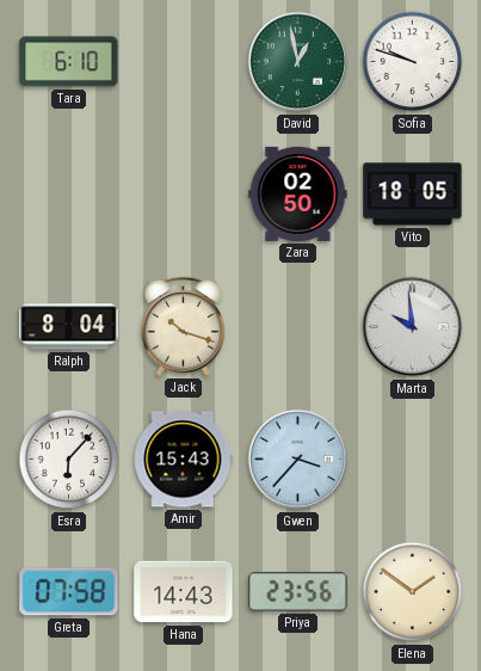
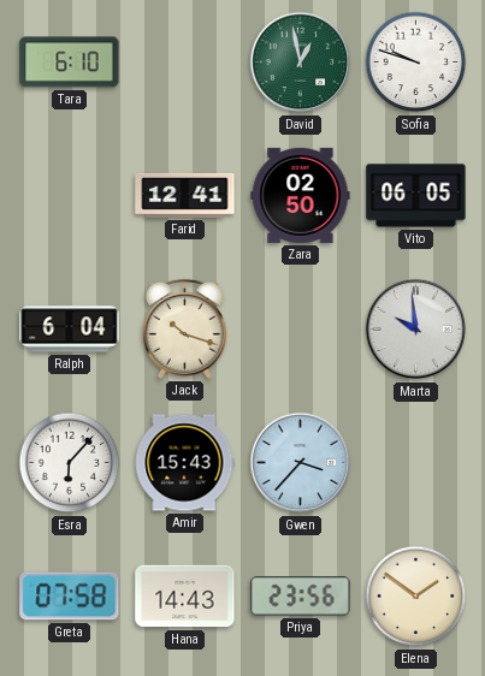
Farid: none -> 12:41 (185, 195)
Vito: 18:05 -> 06:05 (416, 196)
Ralph: 8:04 -> 6:04 (70, 330)
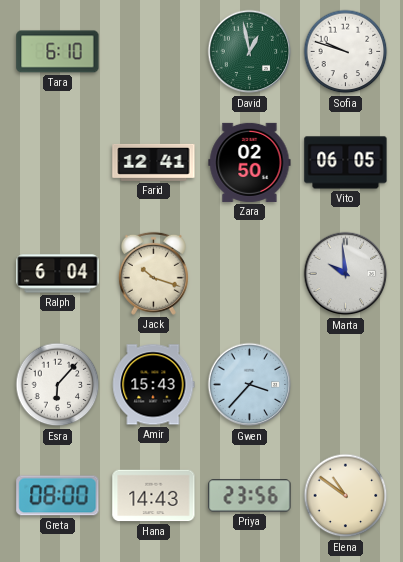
Greta: 07:58 -> 08:00 (58, 496)
Elena: 1:51 -> 10:51 (346, 496)
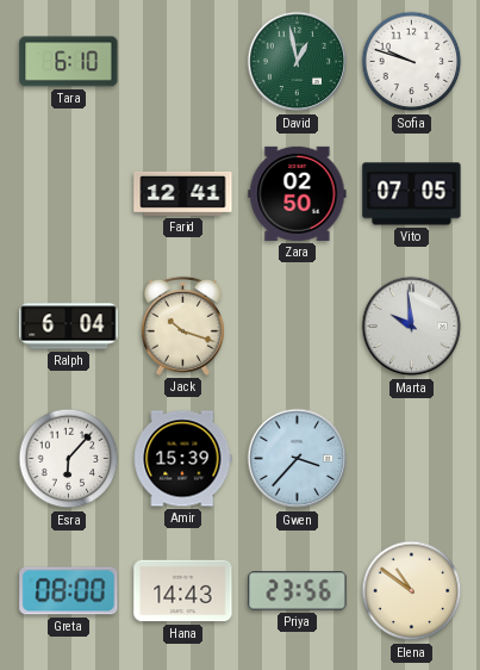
Vito: 06:05 -> 07:05 (412, 194)
Amir: 15:43 -> 15:39 (183, 459)
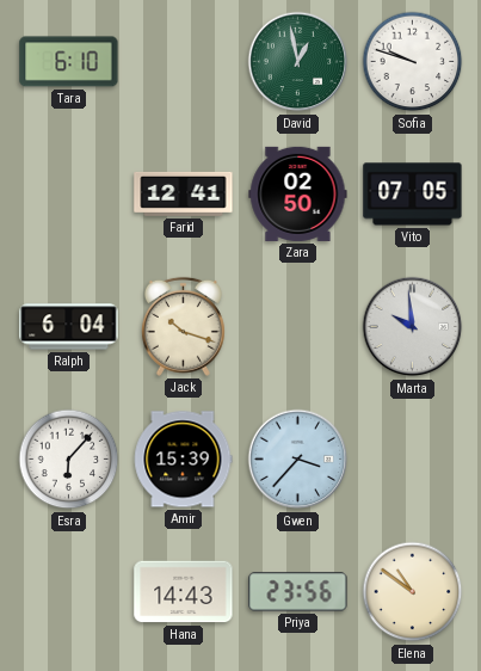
Greta: 08:00 -> none (69, 591)
